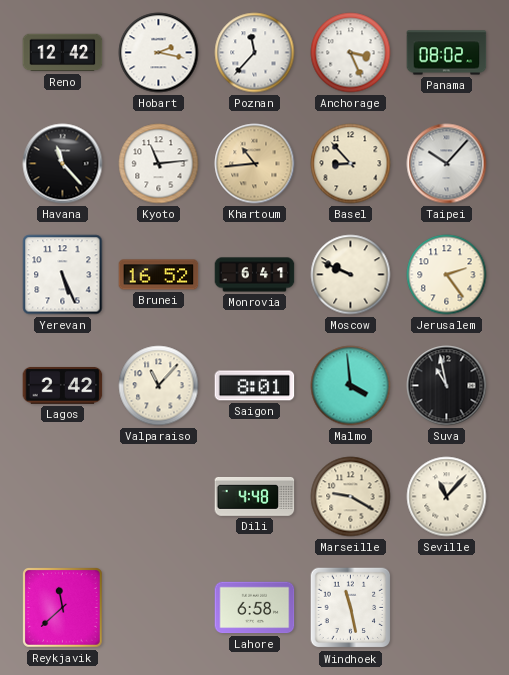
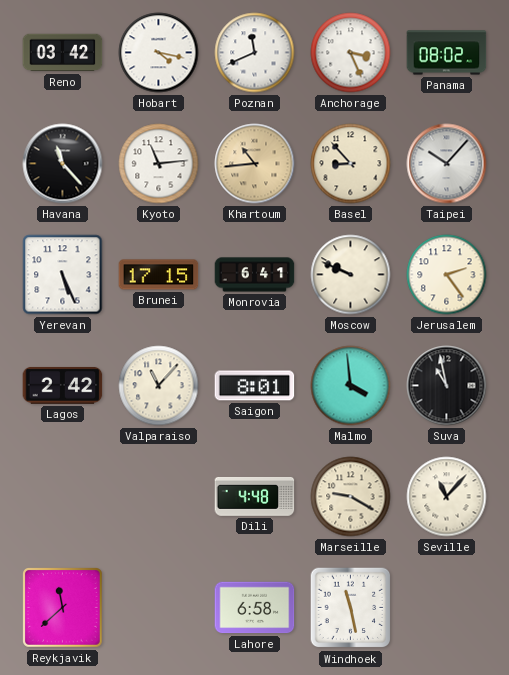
Reno: 12:42 -> 03:42 (63, 53)
Hobart: 2:17 -> 4:17 (159, 53)
Poznan: 11:37 -> 11:41 (255, 53)
Brunei: 16:52 -> 17:15 (159, 275)
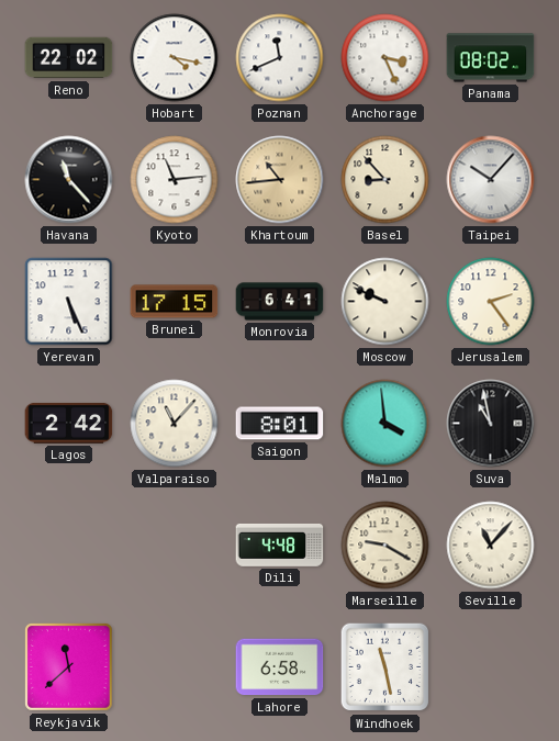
Reno: 03:42 -> 22:02 (69, 58)
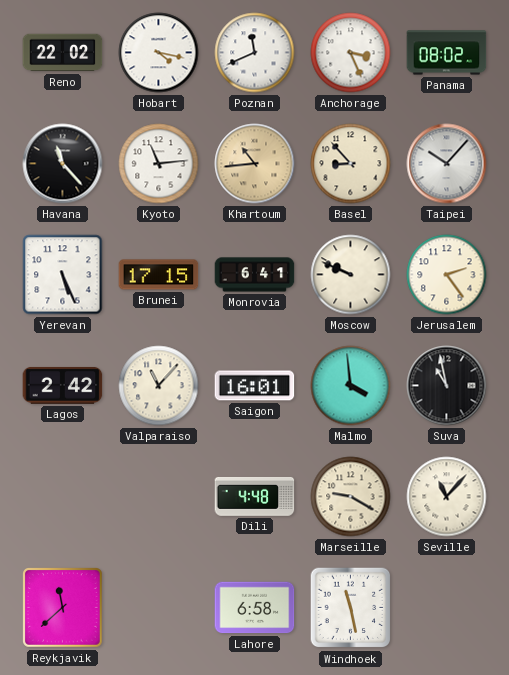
Saigon: 8:01 -> 16:01 (255, 386)
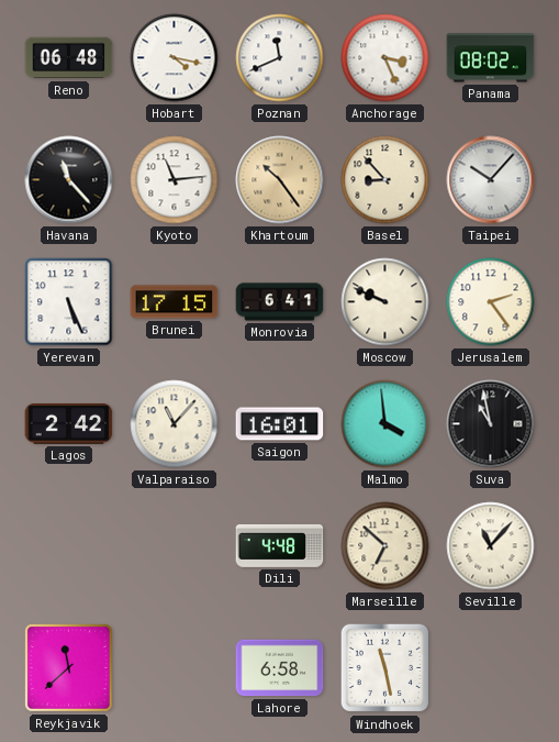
Reno: 22:02 -> 06:48 (69, 58)
Khartoum: 10:44 -> 10:24 (280, 180)
Marseille: 9:20 -> 6:52 (385, 546)
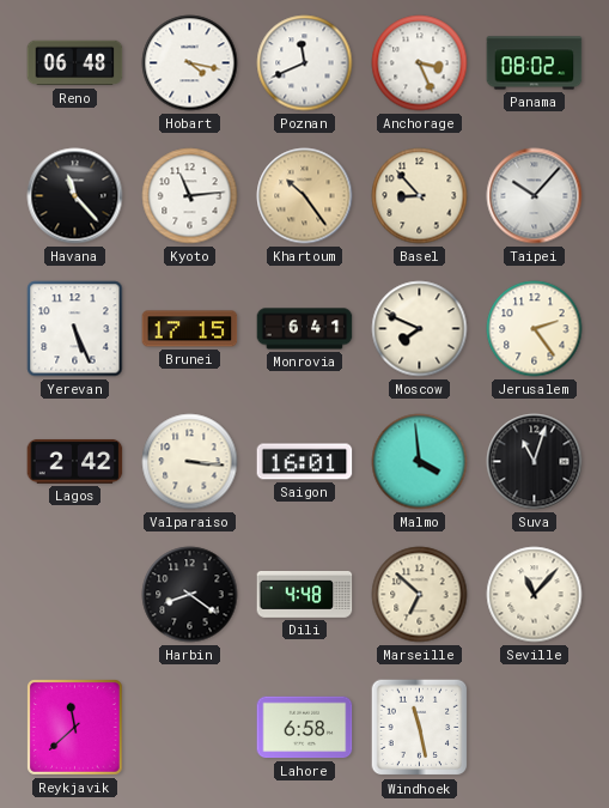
Moscow: 9:49 -> 7:49 (420, 329)
Valparaiso: 11:07 -> 3:16 (190, 462)
Suva: 10:58 -> 11:03 (535, 462)
Harbin: none -> 8:21 (190, 595)
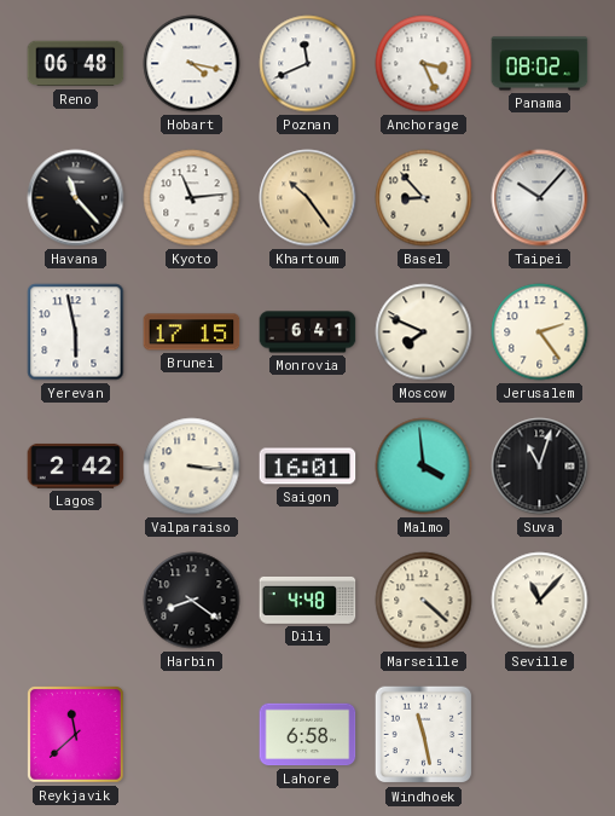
Yerevan: 5:26 -> 5:58 (76, 332)
Marseille: 6:52 -> 4:22 (424, 601)
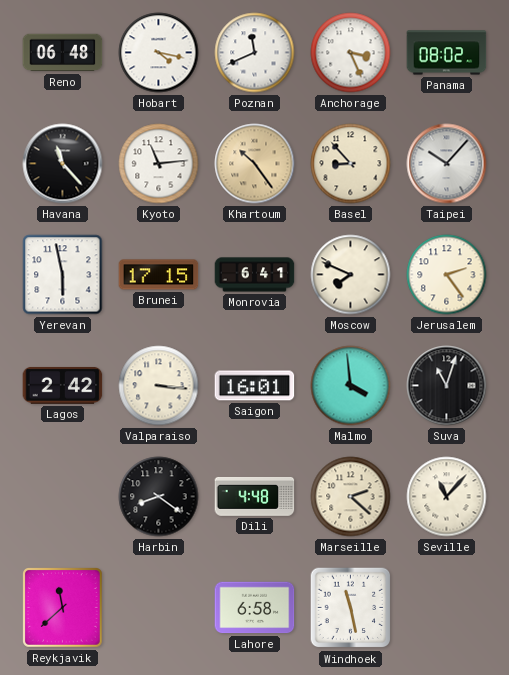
Marseille: 4:22 -> 2:22 (351, 497)
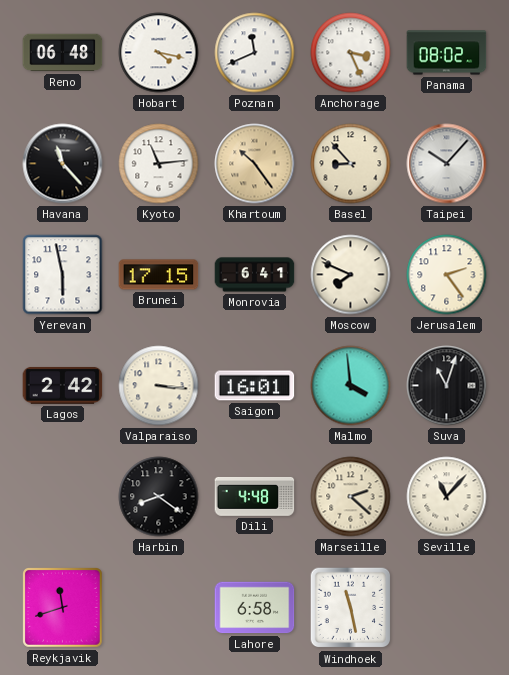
Reykjavik: 11:38 -> 11:42 (63, 608)
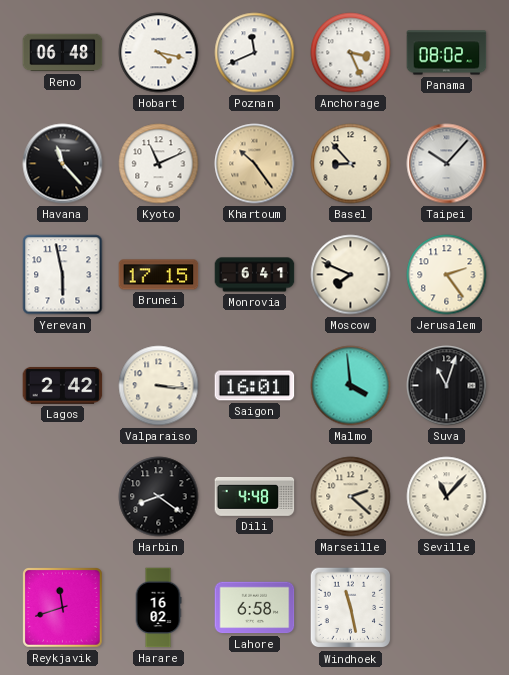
Kyoto: 11:14 -> 11:11 (159, 164)
Harare: none -> 16:02 (158, 608)
